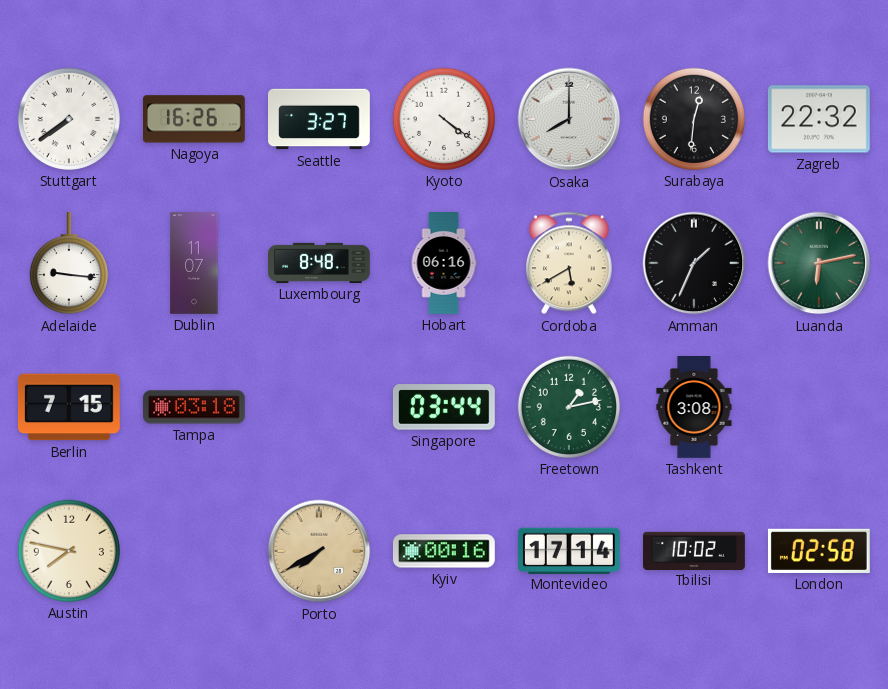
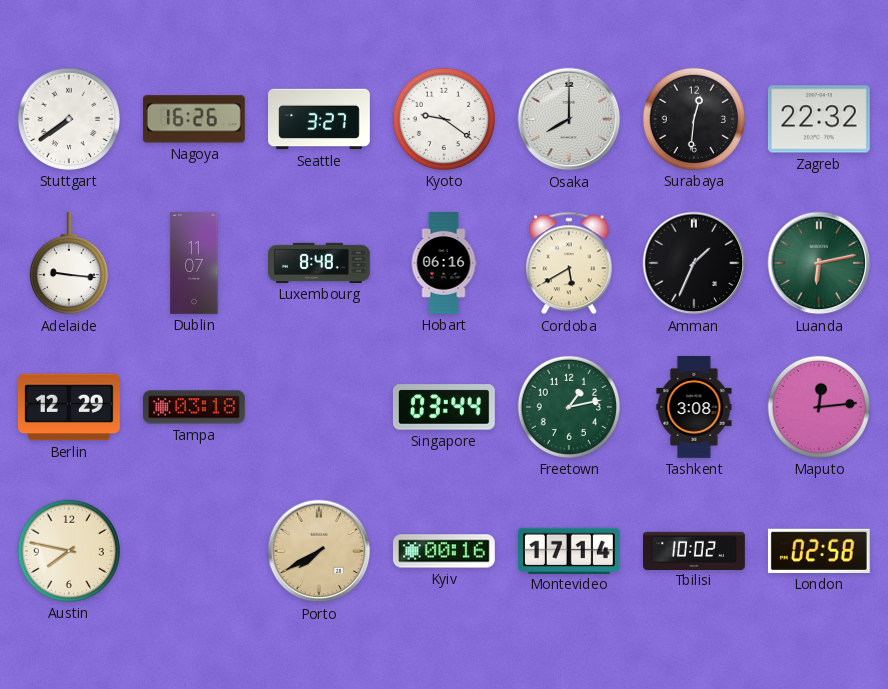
Kyoto: 4:21 -> 9:21 (444, 119)
Berlin: 7:15 -> 12:29 (69, 407)
Maputo: none -> 12:14 (819, 407)
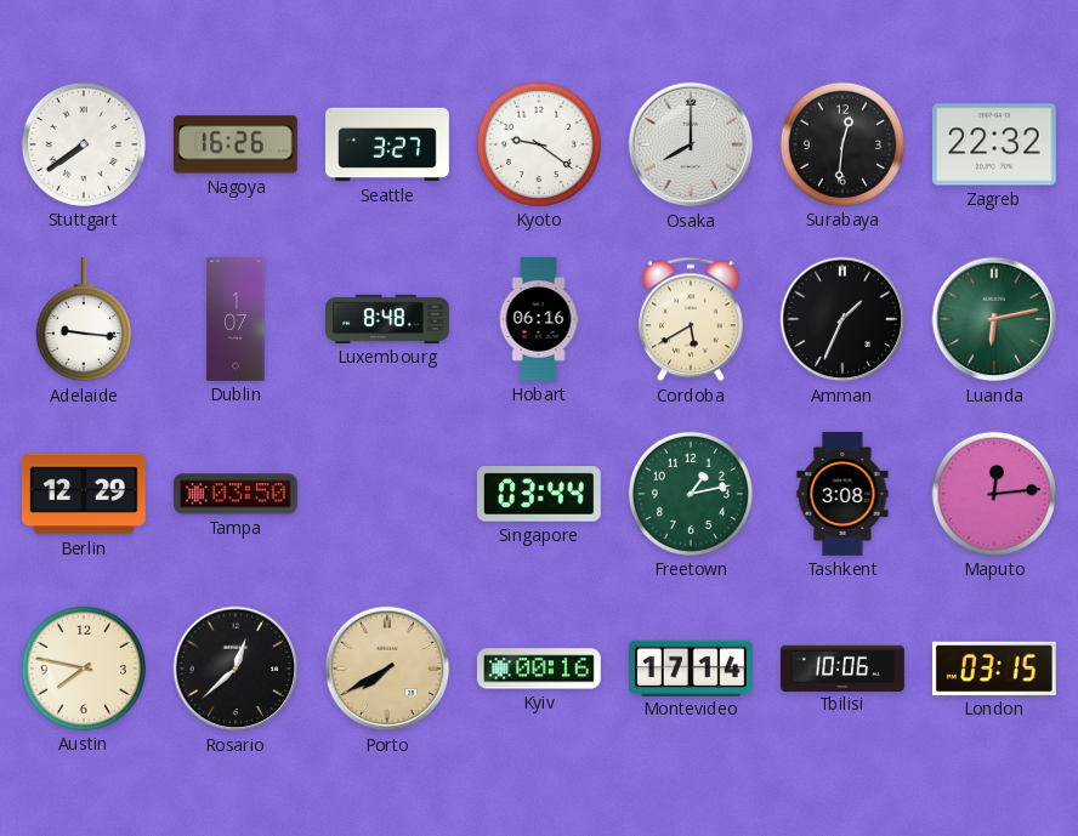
Dublin: 11:07 -> 1:07 (236, 320)
Tampa: 03:18 -> 03:50 (236, 494)
Rosario: none -> 12:38 (236, 669)
Tbilisi: 10:02 -> 10:06 (842, 667)
London: 02:58 -> 03:15 (994, 669)
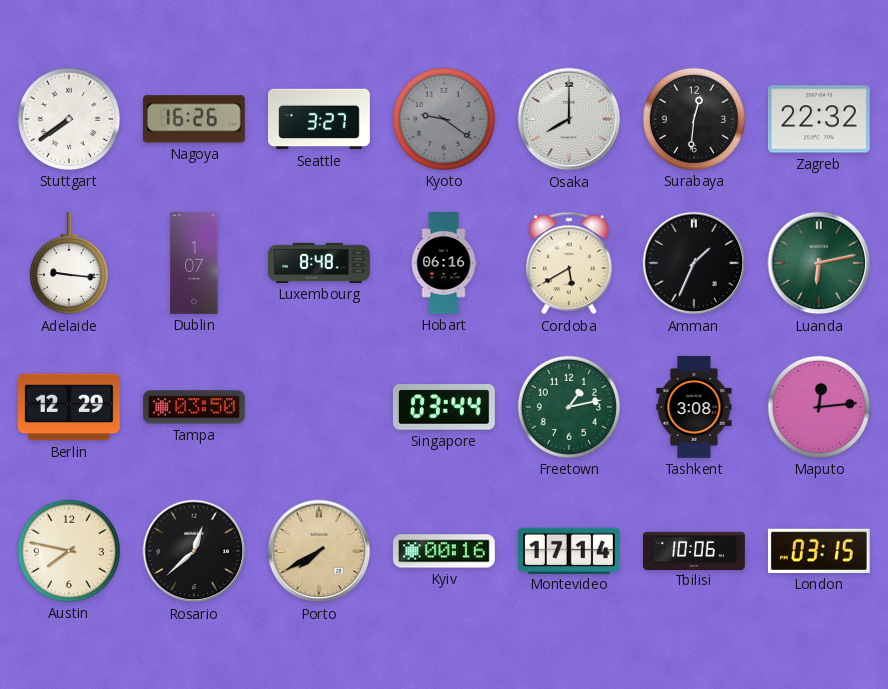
Kyoto dial: white -> grey (444, 119)
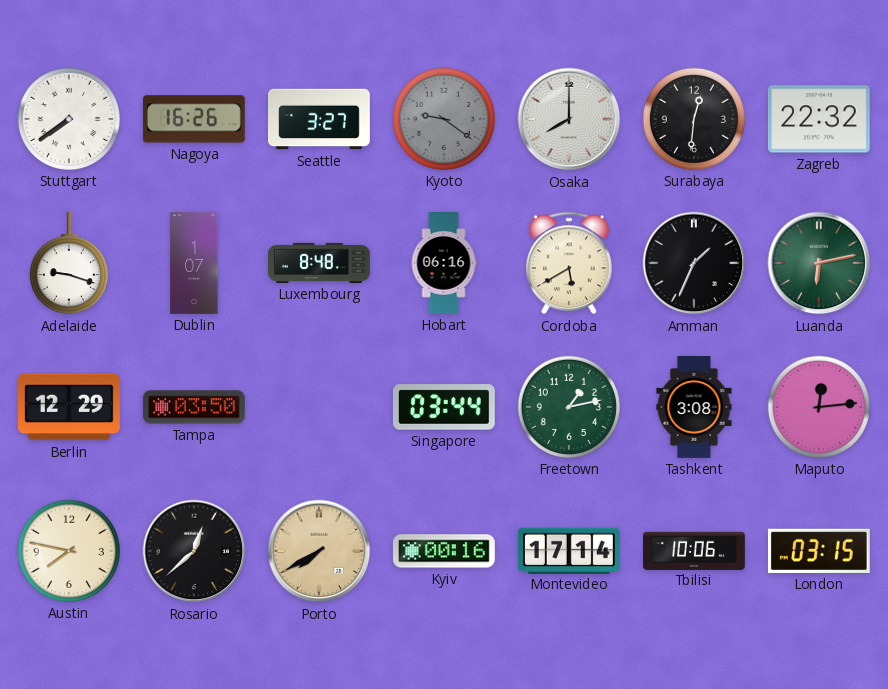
Adelaide: 9:16 -> 9:18 (69, 264)
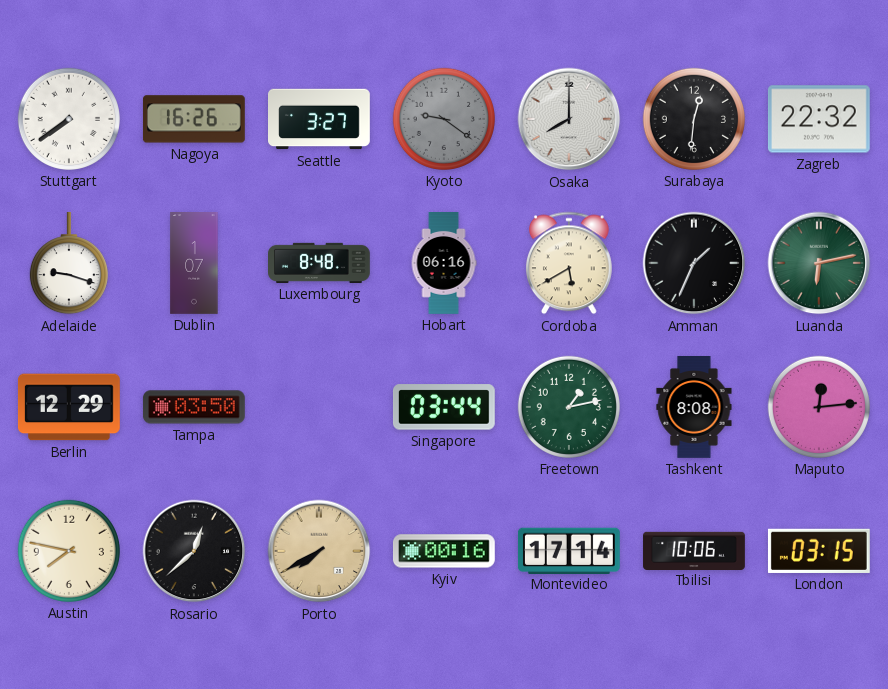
Tashkent: 3:08 -> 8:08 (694, 408)
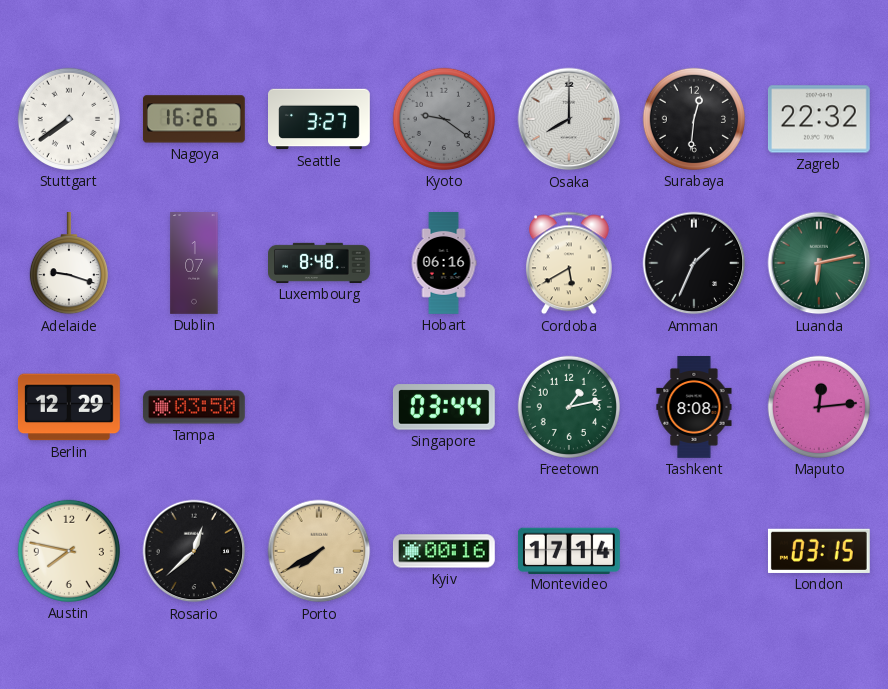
Tbilisi: 10:06 -> none (694, 550)
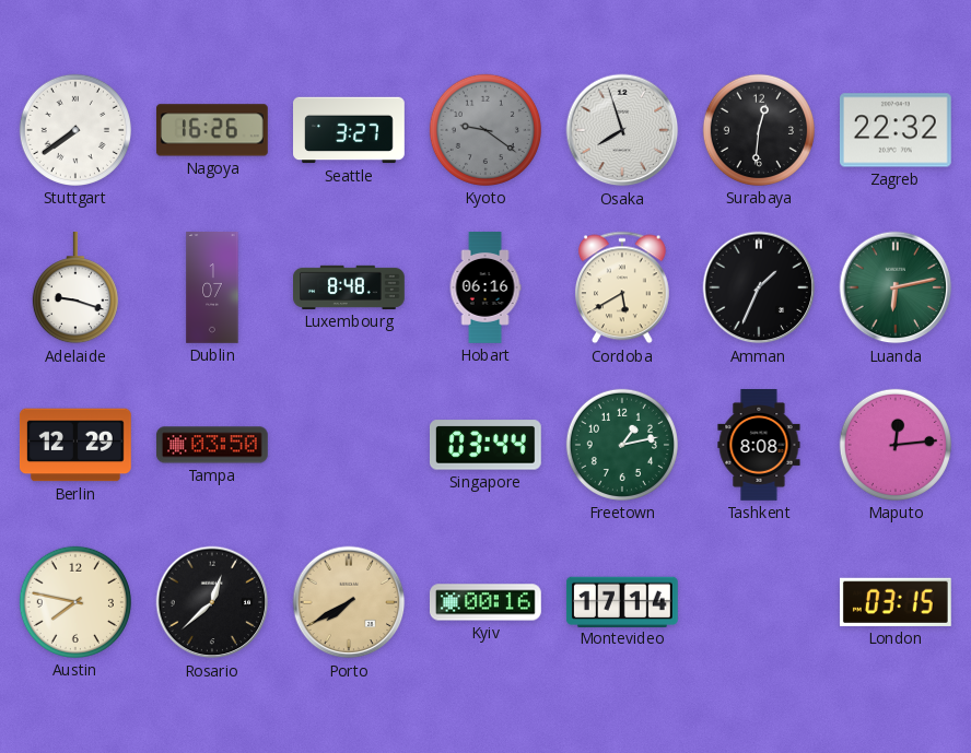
Osaka: 8:00 -> 7:57 (622, 130)
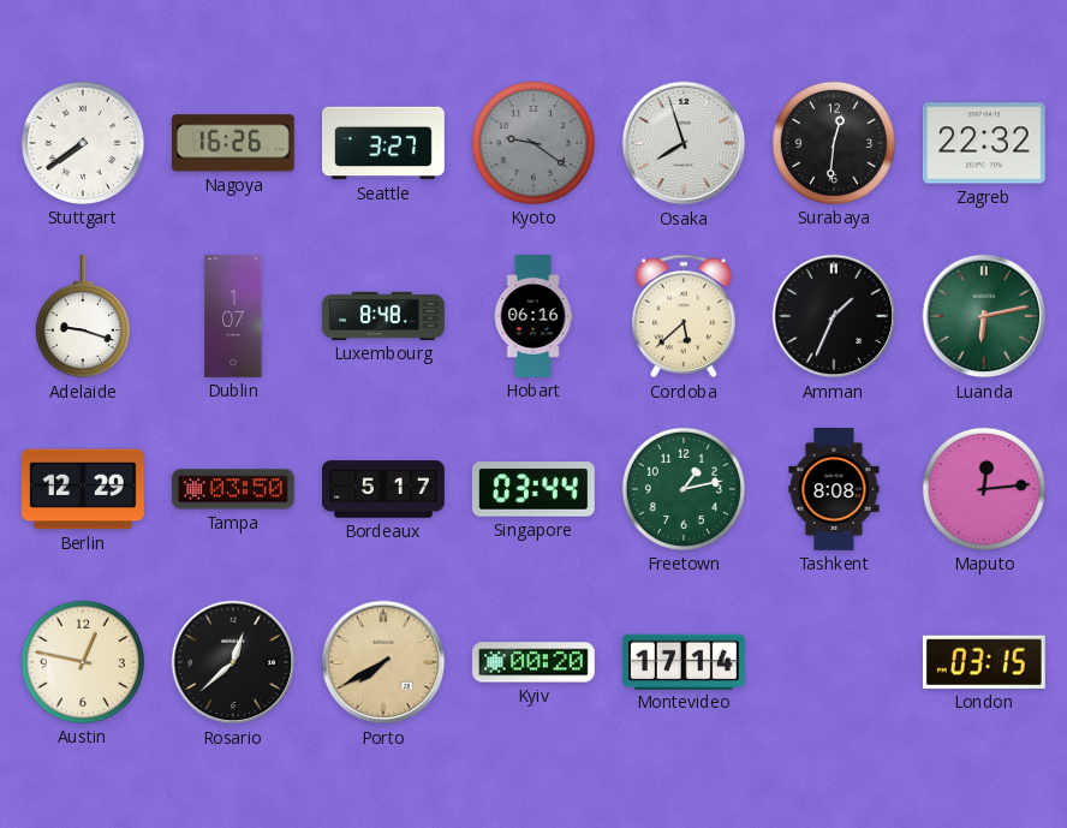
Cordoba: 5:40 -> 5:38 (684, 316)
Bordeaux: none -> 5:17 (385, 489)
Austin: 7:47 -> 12:47 (83, 662)
Kyiv: 00:16 -> 00:20 (533, 662)
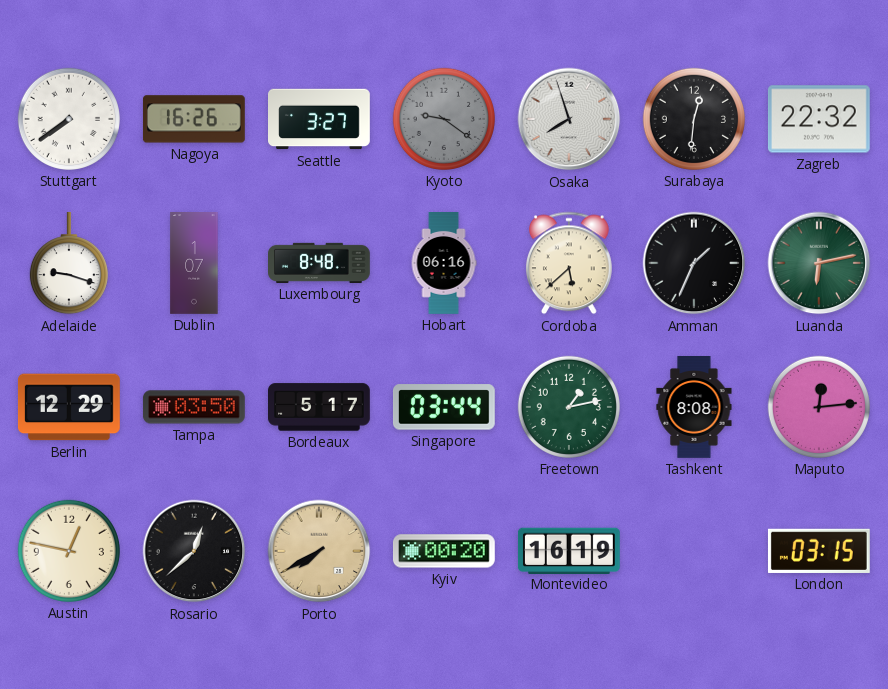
Montevideo: 17:14 -> 16:19 (569, 550)
